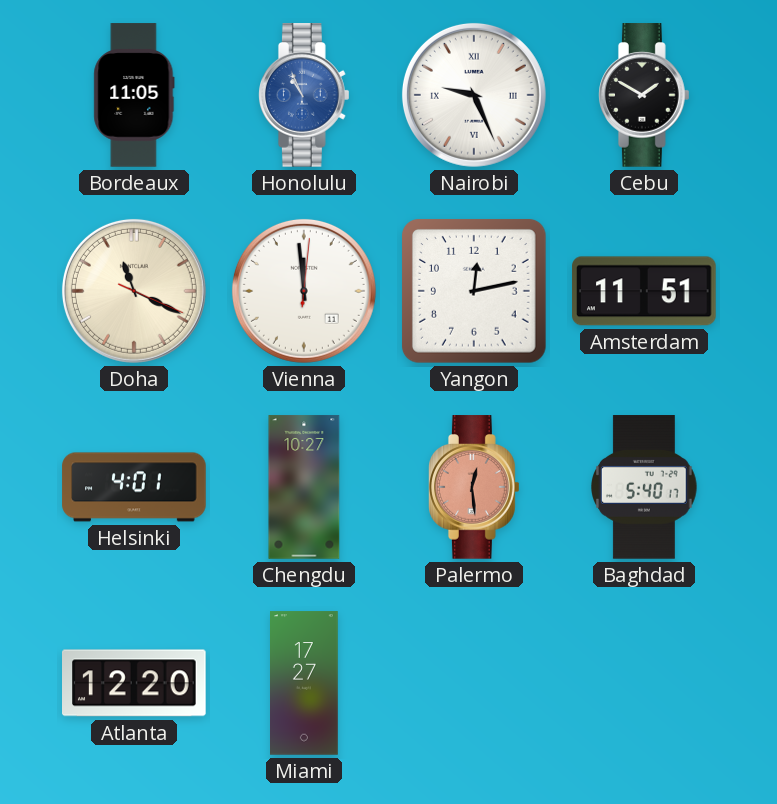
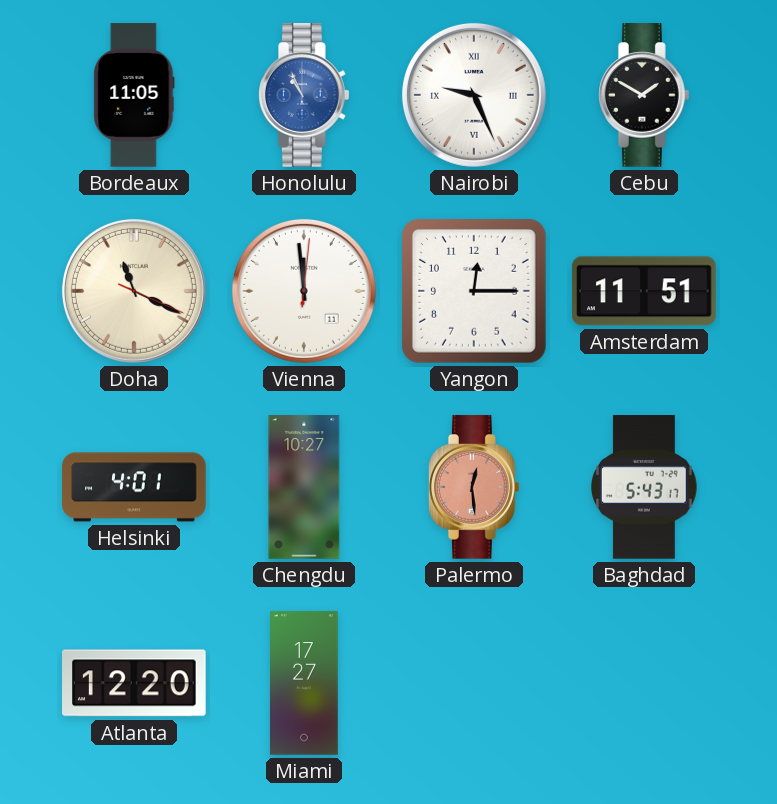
Yangon: 12:13 -> 12:15 (474, 291)
Baghdad: 5:40 -> 5:43 (645, 487)
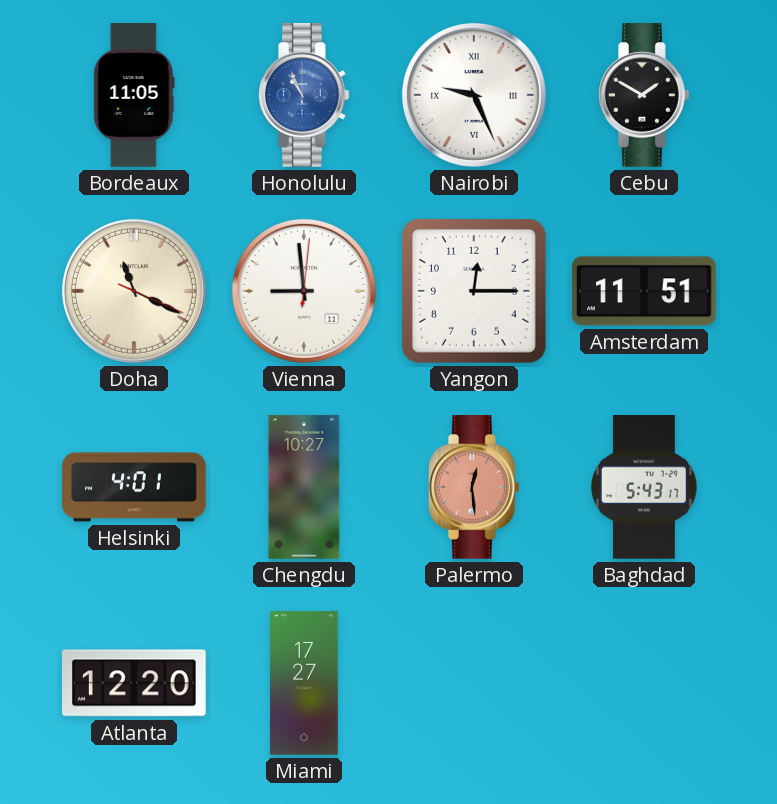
Vienna: 11:59 -> 8:59 (304, 291)
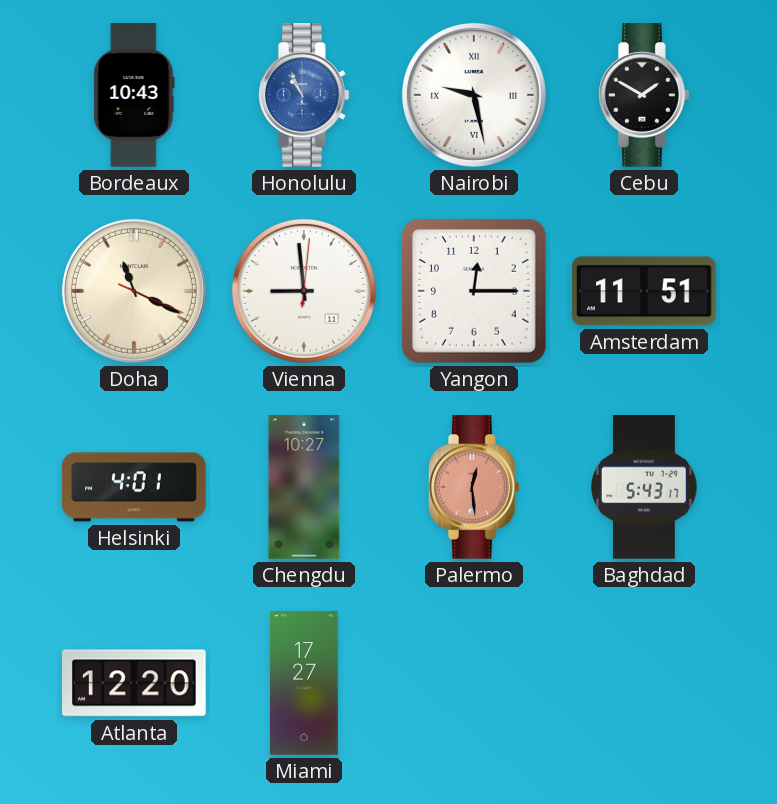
Bordeaux: 11:05 -> 10:43 (134, 95)
Nairobi: 9:26 -> 9:28 (474, 95)
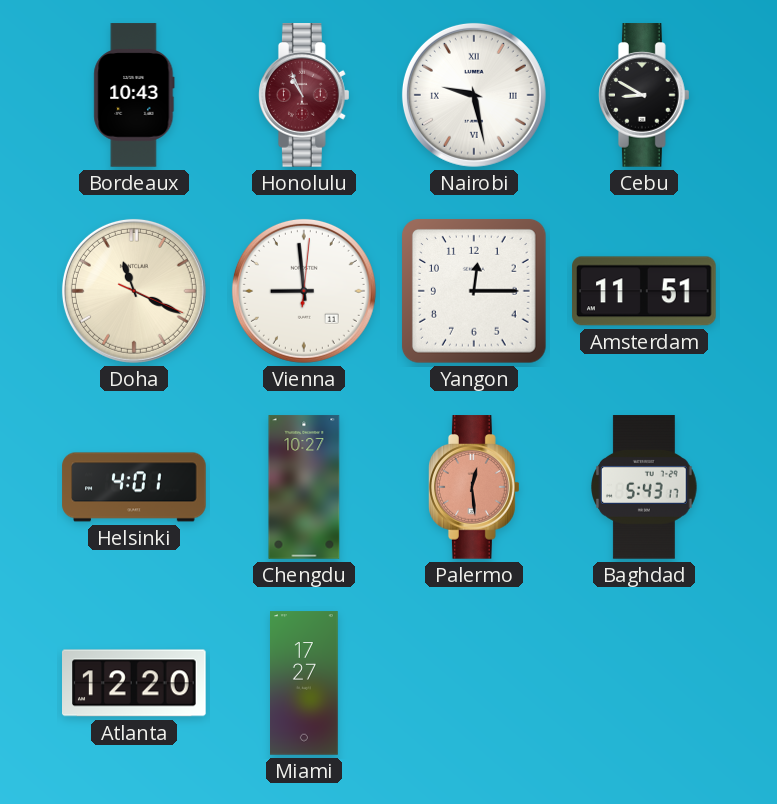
Honolulu dial: blue -> burgundy (305, 95)
Cebu: 1:50 -> 8:50 (645, 95)
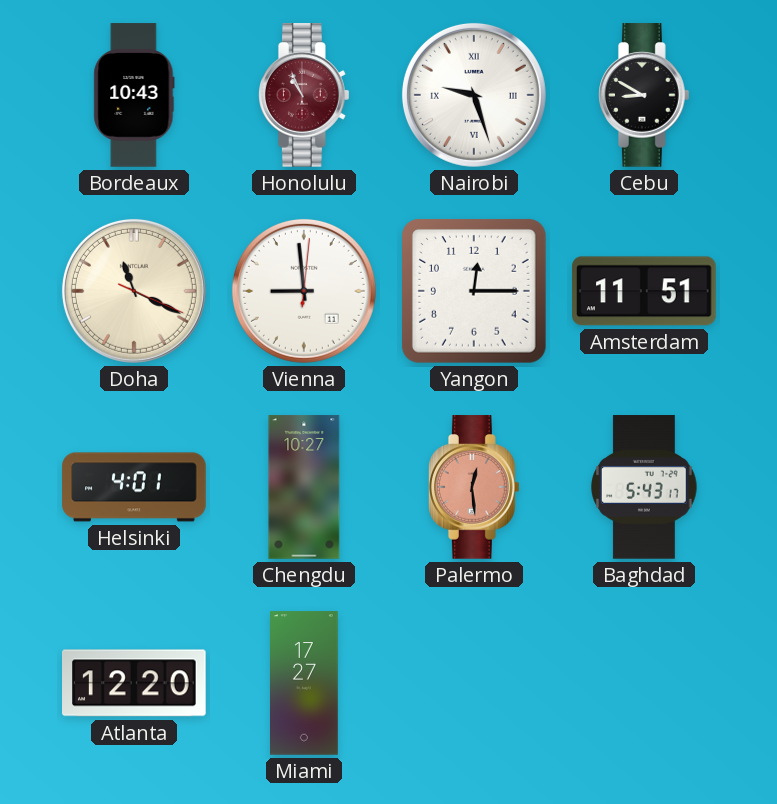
Nairobi: 9:28 -> 9:27 (474, 95)
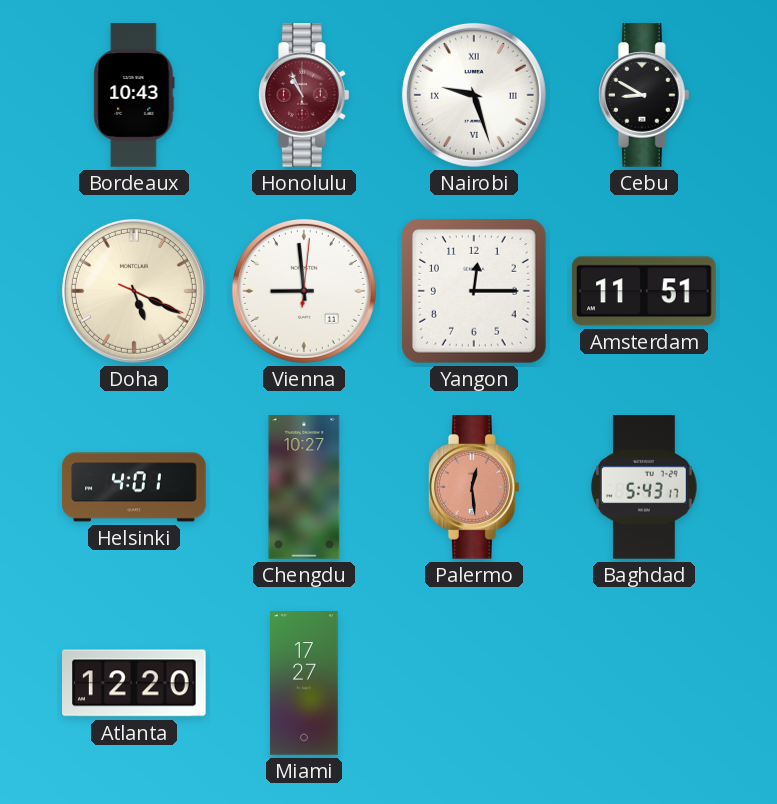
Doha: 11:19 -> 5:19 (134, 291)
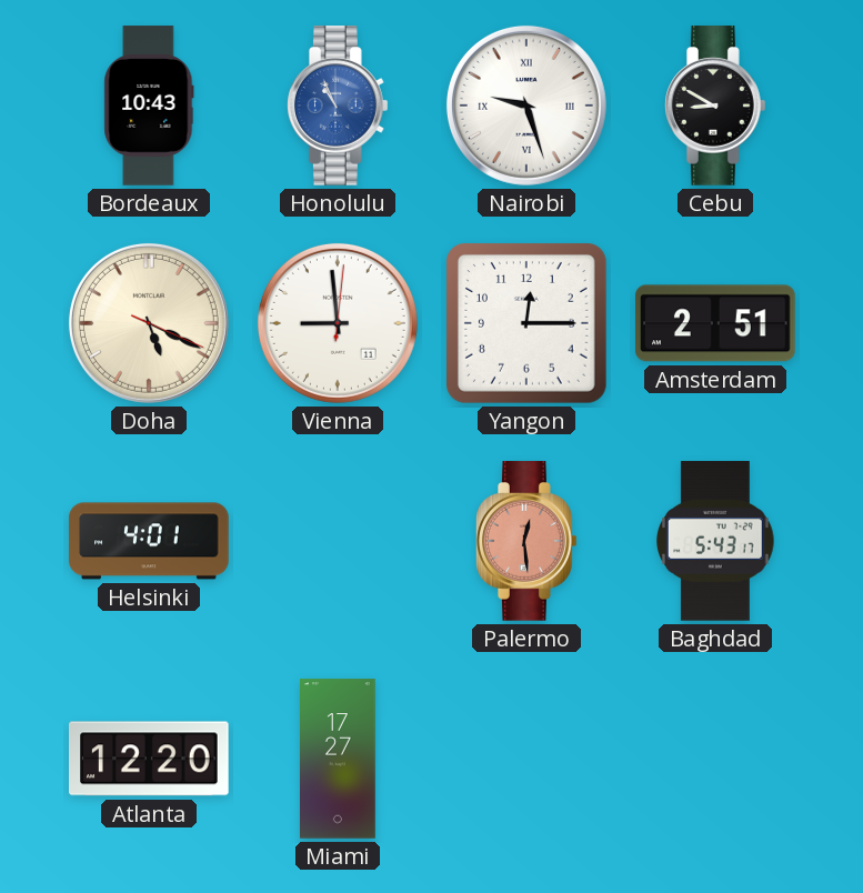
Honolulu dial: burgundy -> blue (339, 106)
Amsterdam: 11:51 -> 2:51 (715, 323)
Chengdu: 10:27 -> none (304, 487)
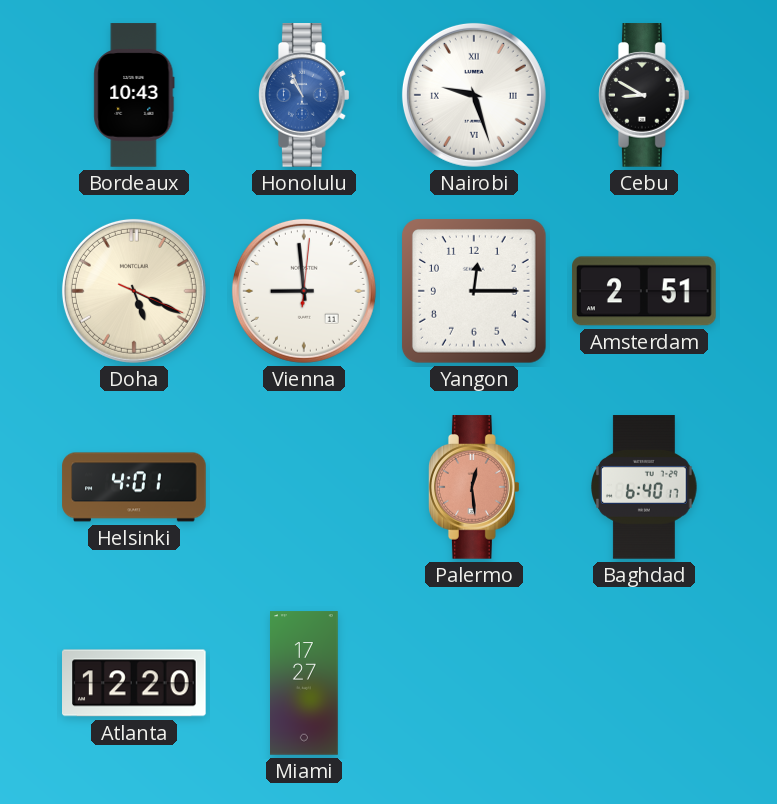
Baghdad: 5:43 -> 6:40 (645, 487)
